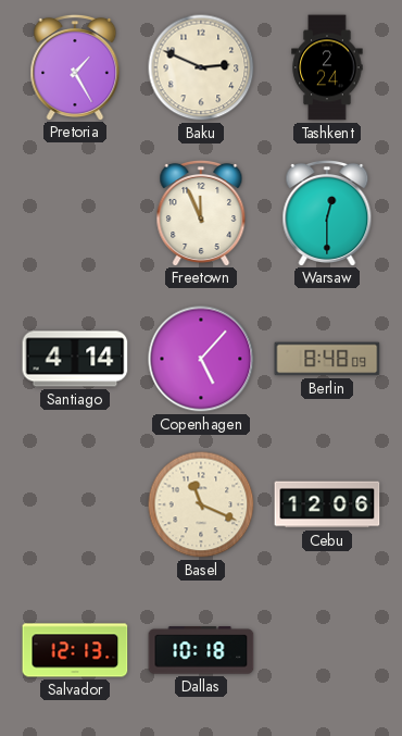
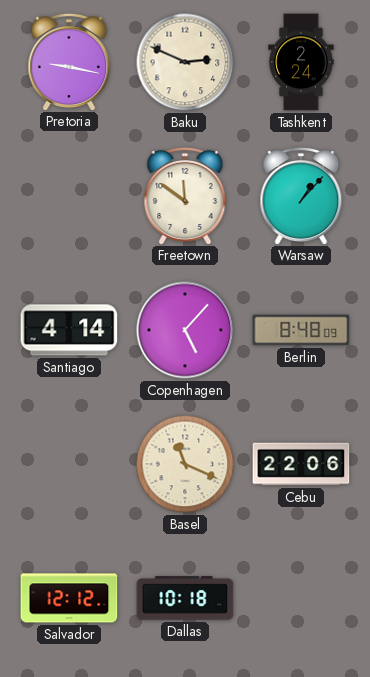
Pretoria: 1:25 -> 9:17 (69, 61)
Freetown: 11:56 -> 11:51 (185, 195)
Warsaw: 12:30 -> 1:07 (301, 195)
Cebu: 12:06 -> 22:06 (301, 464)
Salvador: 12:13 -> 12:12 (69, 598)
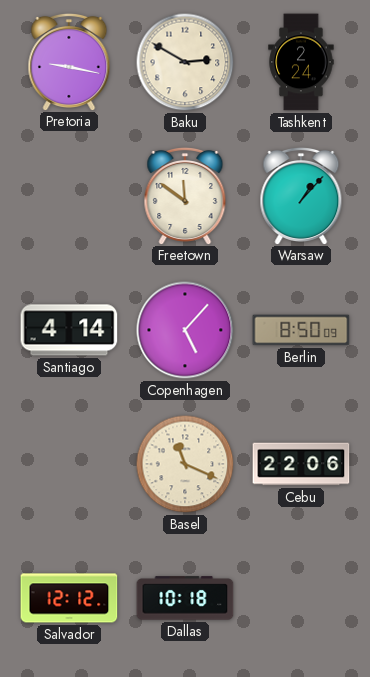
Baku: 2:49 -> 2:50 (185, 62)
Berlin: 8:48 -> 8:50 (301, 330)
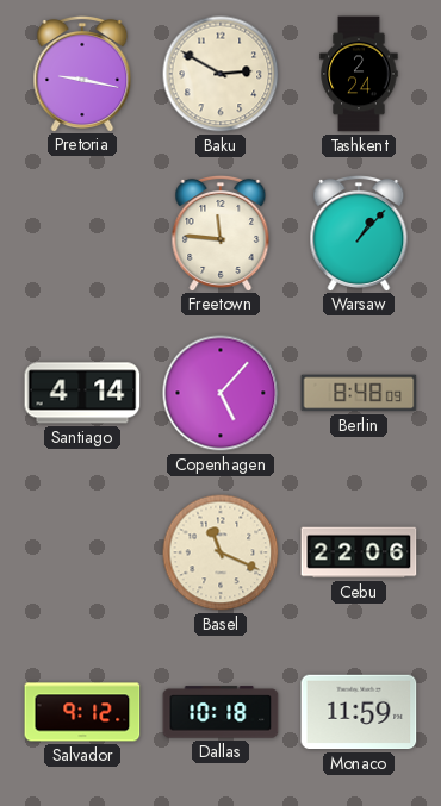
Freetown: 11:51 -> 11:46 (220, 232)
Berlin: 8:50 -> 8:48 (359, 393)
Salvador: 12:12 -> 9:12 (82, 712)
Monaco: none -> 11:59 (359, 712)
